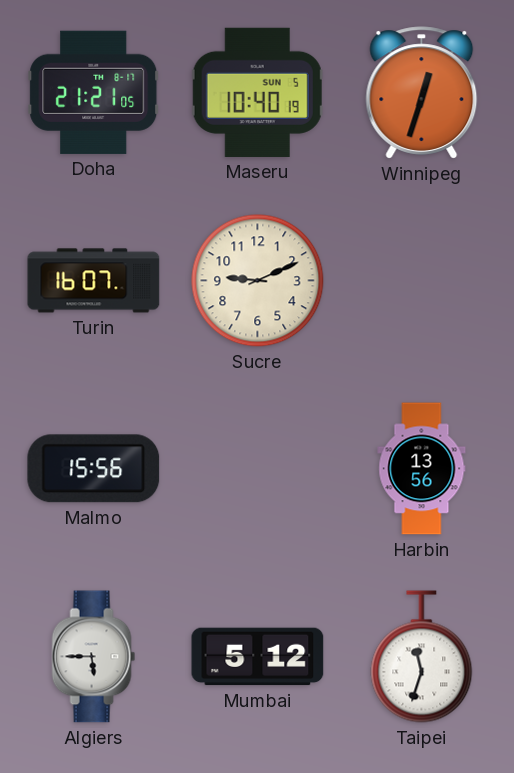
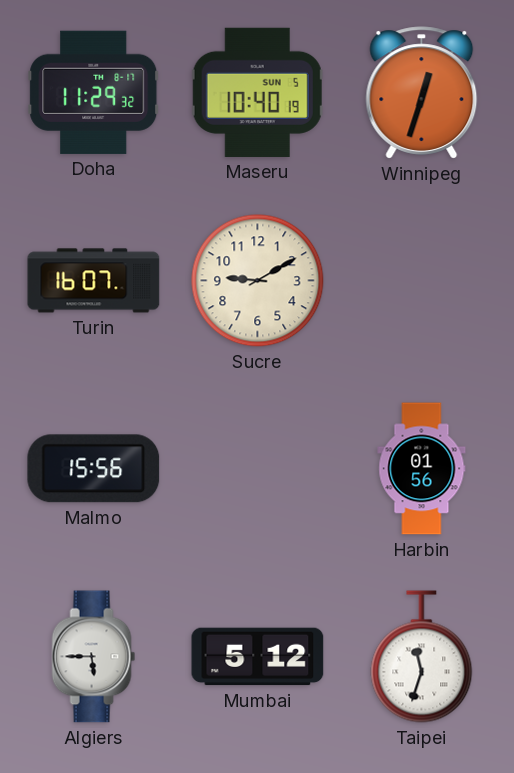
Doha: 21:21 -> 11:29 (94, 92)
Sucre: 9:11 -> 9:10 (258, 281)
Harbin: 13:56 -> 01:56 (422, 469)
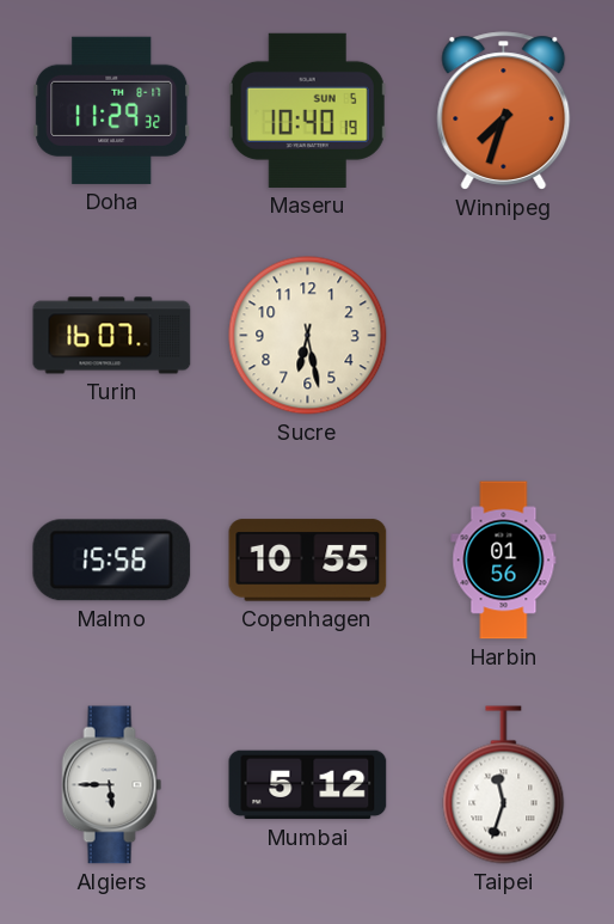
Winnipeg: 12:33 -> 7:33 (504, 111)
Sucre: 9:10 -> 6:28 (308, 336)
Copenhagen: none -> 10:55 (308, 561)
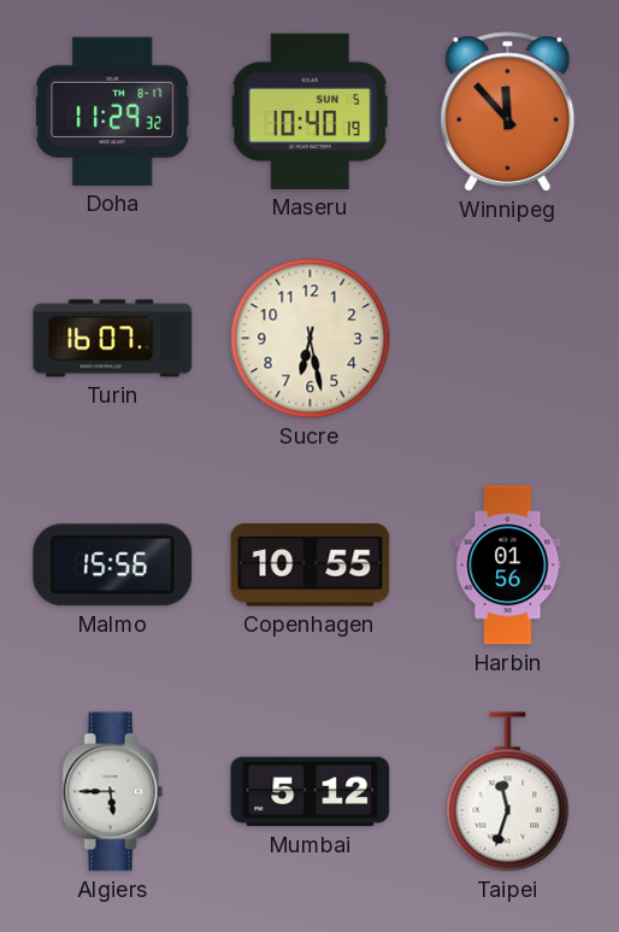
Winnipeg: 7:33 -> 11:53 (508, 112)
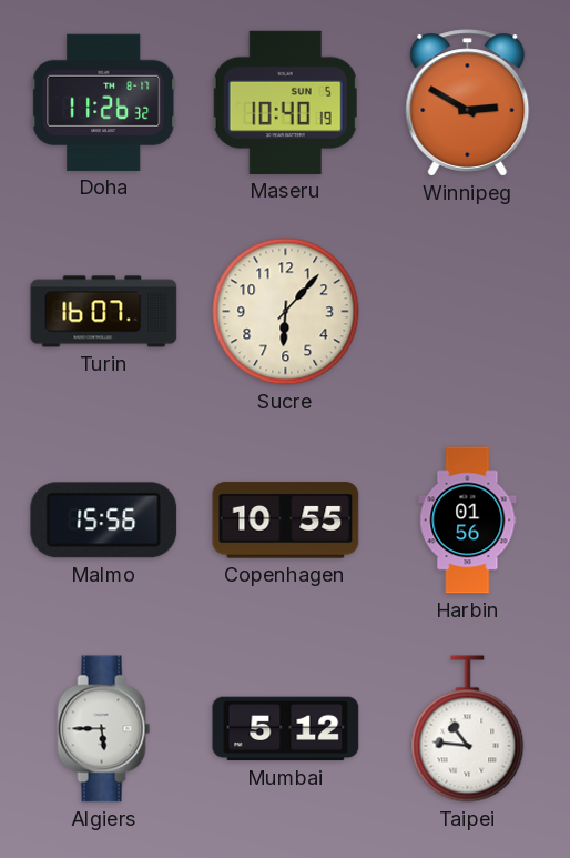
Doha: 11:29 -> 11:26 (104, 102)
Winnipeg: 11:53 -> 2:50 (468, 103)
Sucre: 6:28 -> 6:07 (286, 312)
Taipei: 11:33 -> 10:46 (468, 729)
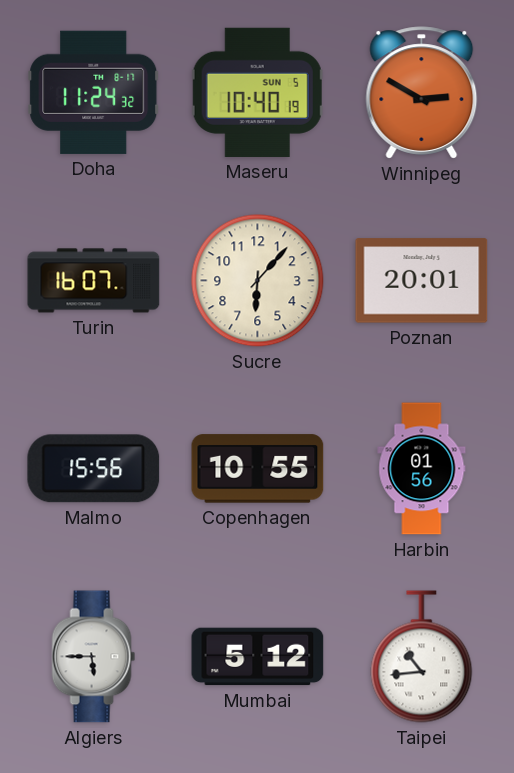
Doha: 11:26 -> 11:24 (94, 92)
Poznan: none -> 20:01 (422, 281)
Taipei: 10:46 -> 10:44 (422, 657)
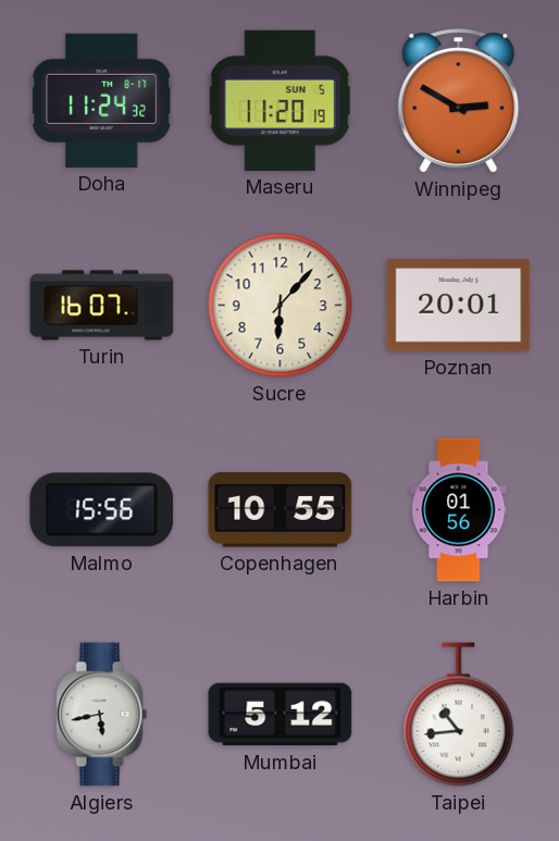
Maseru: 10:40 -> 11:20 (279, 100)
Algiers: 5:45 -> 5:43 (102, 715)
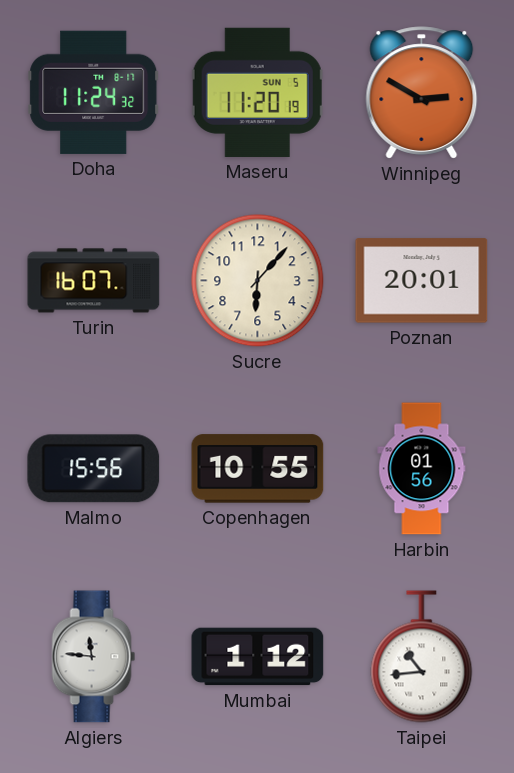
Algiers: 5:43 -> 11:46 (94, 657)
Mumbai: 5:12 -> 1:12 (258, 657)
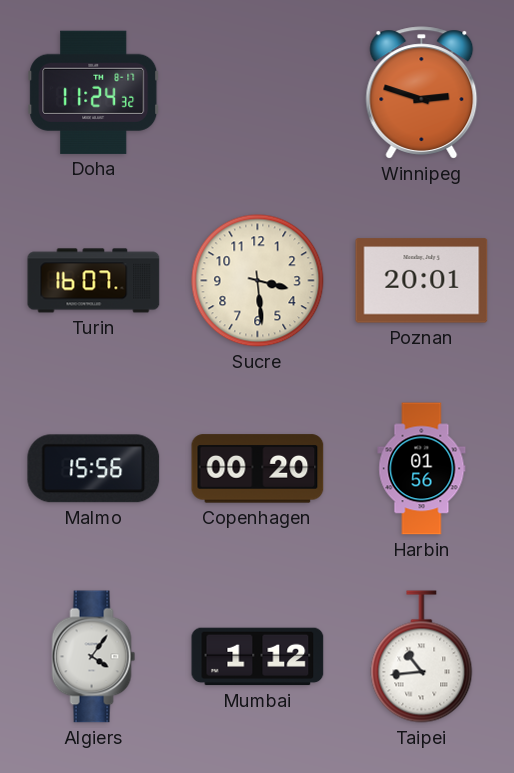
Maseru: 11:20 -> none (257, 92)
Winnipeg: 2:50 -> 2:48 (422, 93)
Sucre: 6:07 -> 3:29 (258, 281)
Copenhagen: 10:55 -> 00:20 (258, 469)
Algiers: 11:46 -> 4:06 (94, 657)
